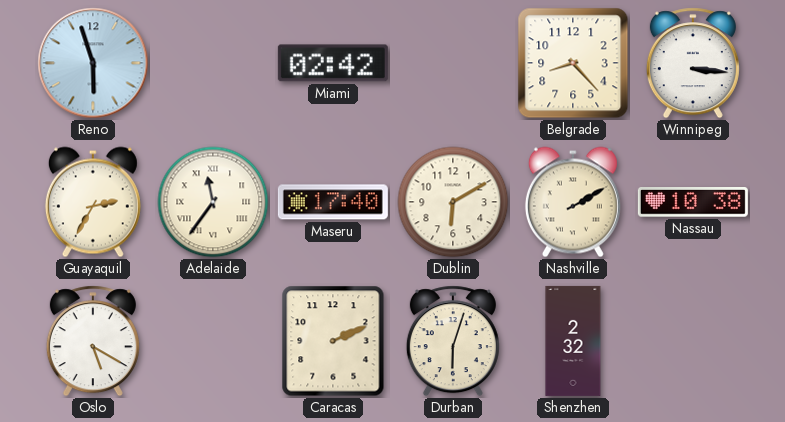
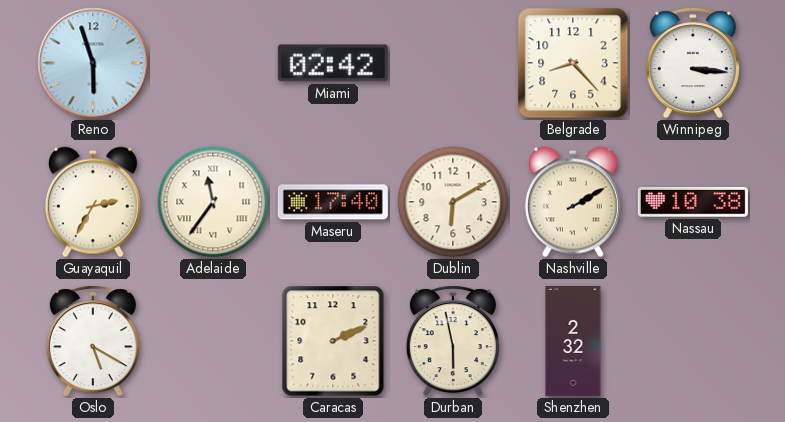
Durban: 6:03 -> 5:58 (453, 341)
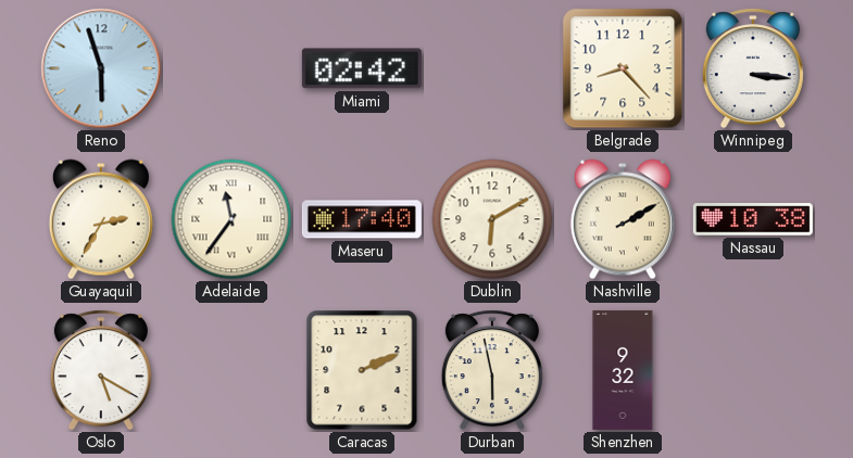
Shenzhen: 2:32 -> 9:32 (623, 370)
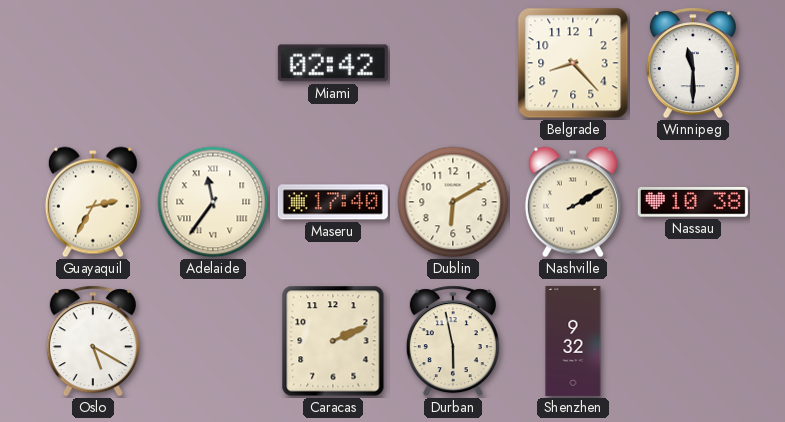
Reno: 5:57 -> none (101, 68)
Winnipeg: 3:16 -> 11:30 (693, 63)
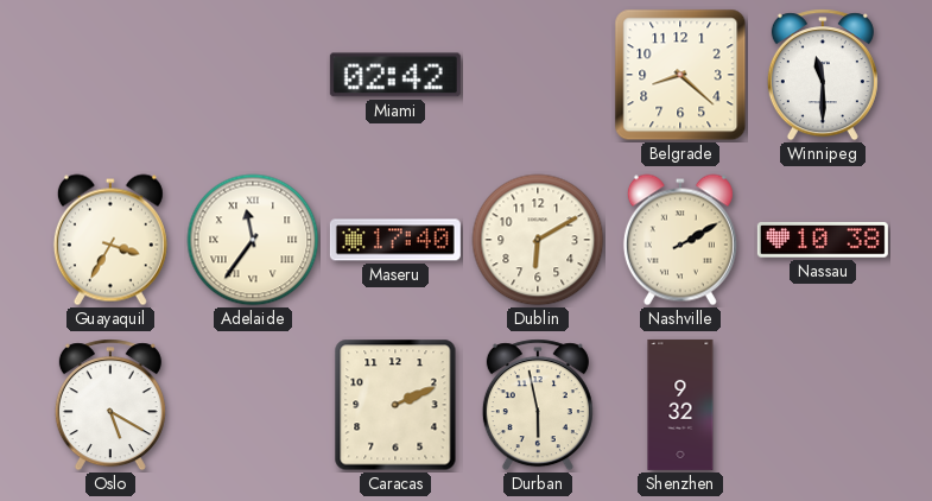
Belgrade: 8:23 -> 8:22 (680, 75)
Guayaquil: 2:35 -> 3:35 (110, 240)
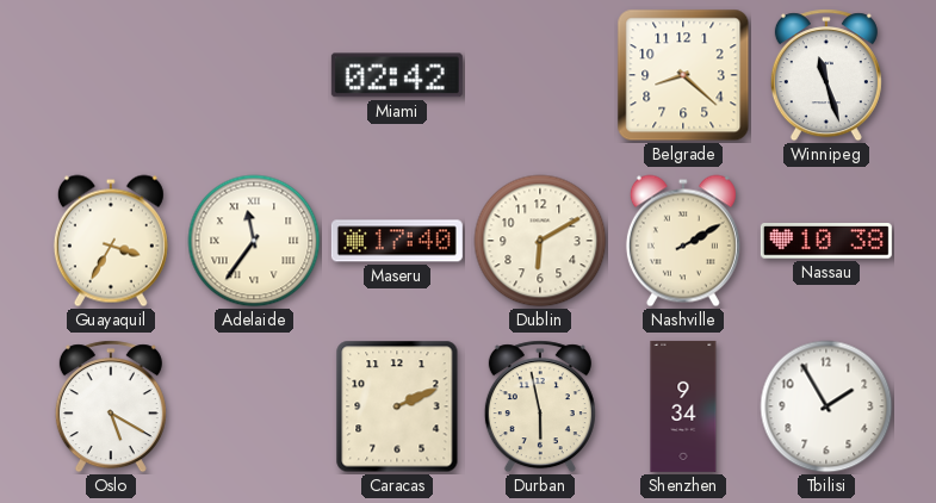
Winnipeg: 11:30 -> 11:27 (826, 75)
Shenzhen: 9:32 -> 9:34 (683, 406)
Tbilisi: none -> 1:55 (826, 406)
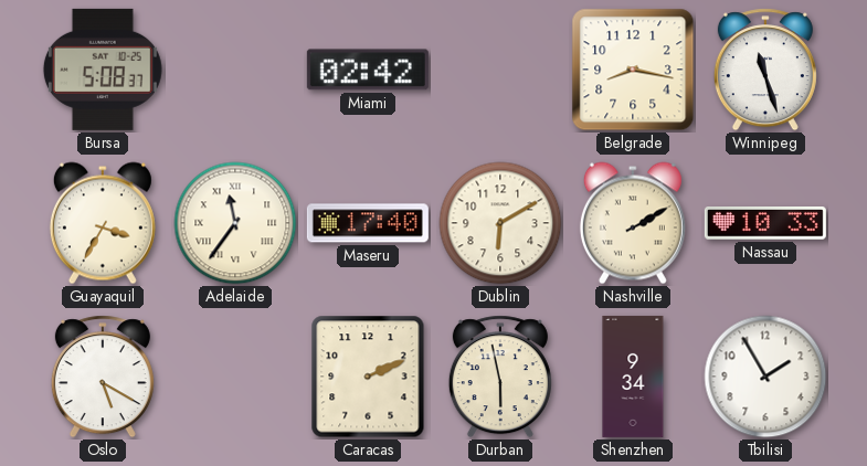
Bursa: none -> 5:08 (103, 70)
Belgrade: 8:22 -> 8:17 (633, 70)
Nassau: 10:38 -> 10:33 (765, 223)
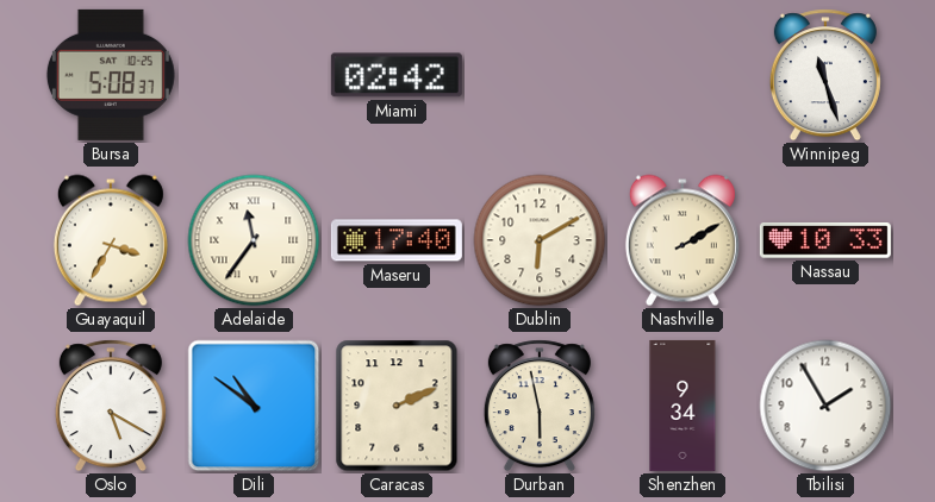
Belgrade: 8:17 -> none (633, 70)
Dili: none -> 10:51 (254, 406)
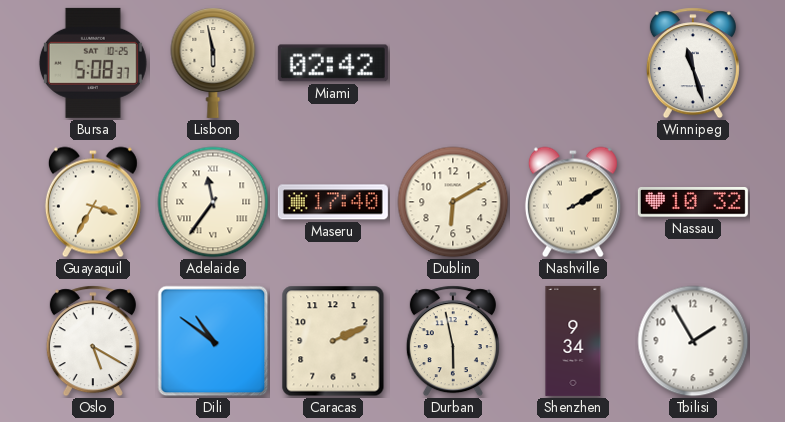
Lisbon: none -> 5:58 (213, 63)
Nassau: 10:33 -> 10:32 (693, 202)
